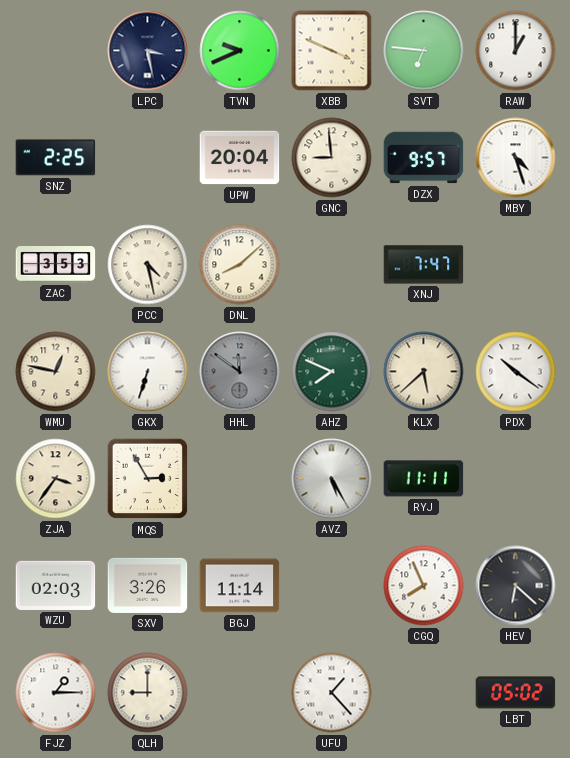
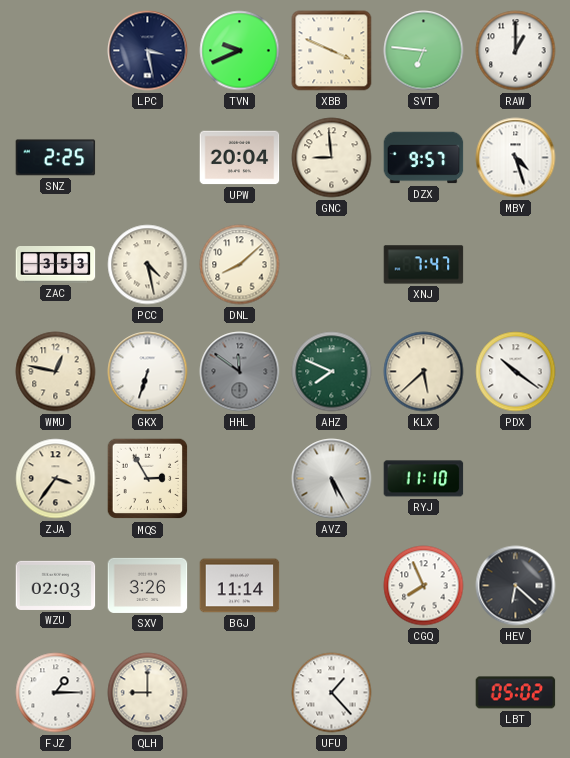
RYJ: 11:11 -> 11:10 (424, 479)
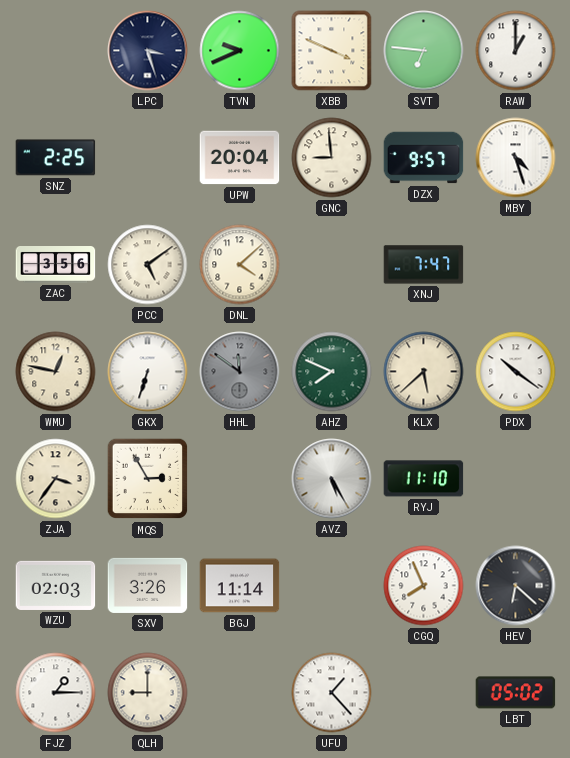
LPC: 3:28 -> 3:27 (148, 51)
ZAC: 3:53 -> 3:56 (56, 265)
PCC: 4:28 -> 5:09 (148, 265)
DNL: 8:08 -> 4:08 (240, 265)
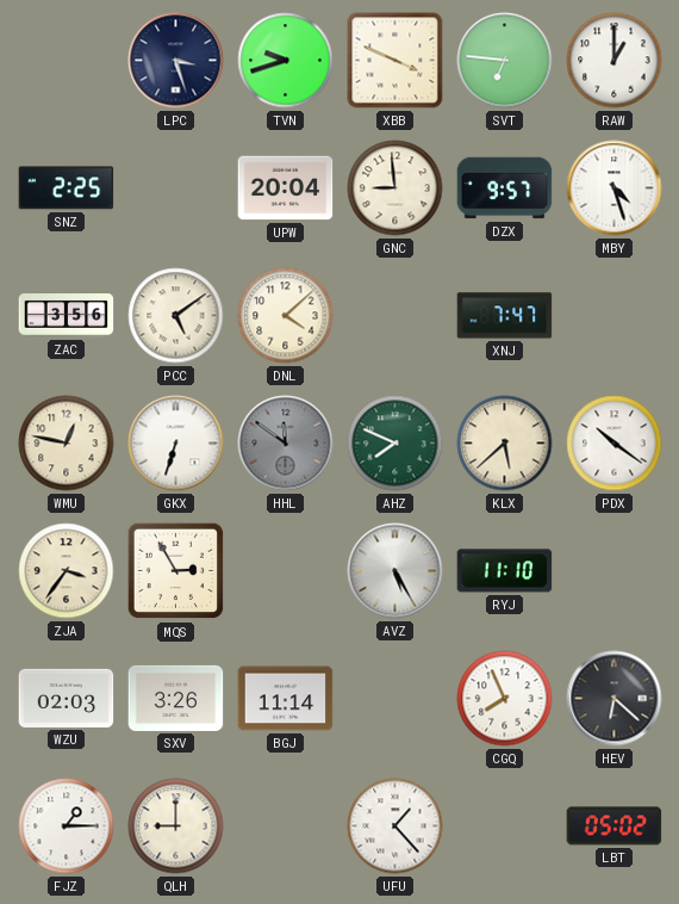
TVN: 9:41 -> 9:42 (286, 61)
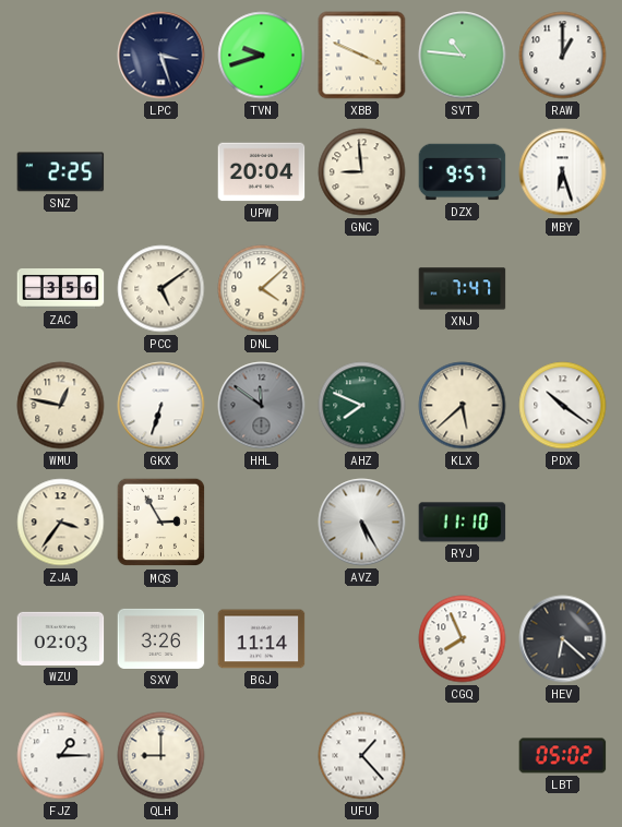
SVT: 6:46 -> 10:46 (463, 56)
MBY: 4:27 -> 6:27 (563, 172)
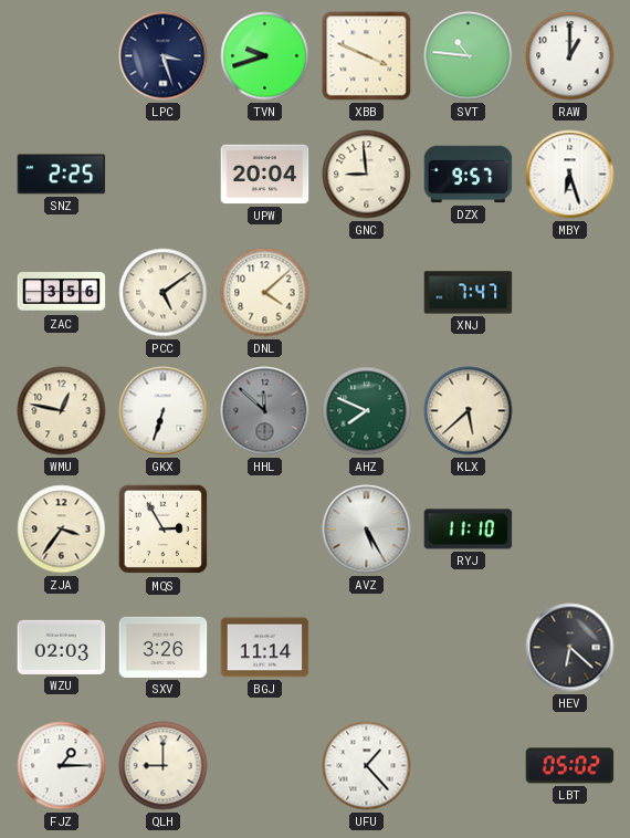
HHL: 11:51 -> 11:52 (265, 411)
PDX: 10:21 -> none (563, 406)
CGQ: 7:56 -> none (463, 639)
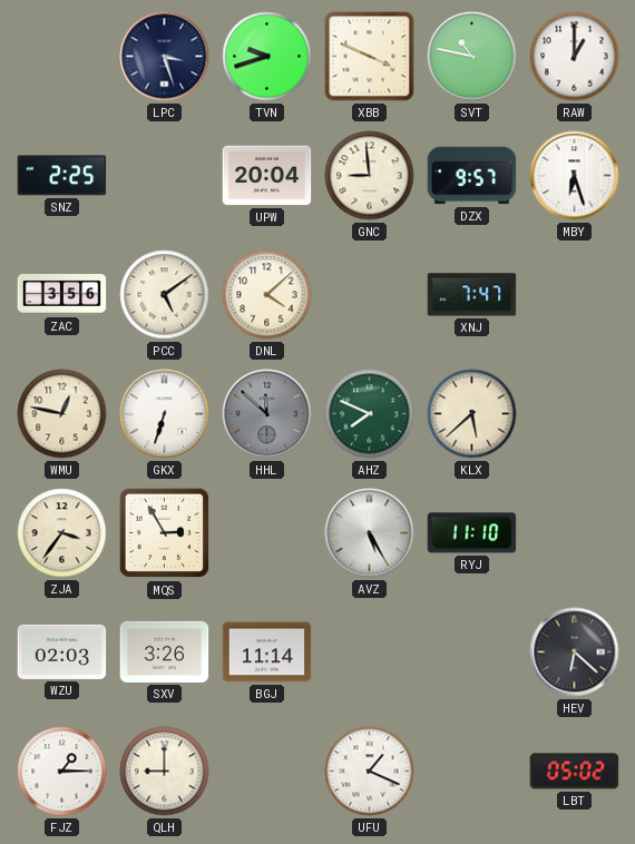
SVT: 10:46 -> 10:47 (472, 57)
UFU: 1:23 -> 1:19 (370, 772)
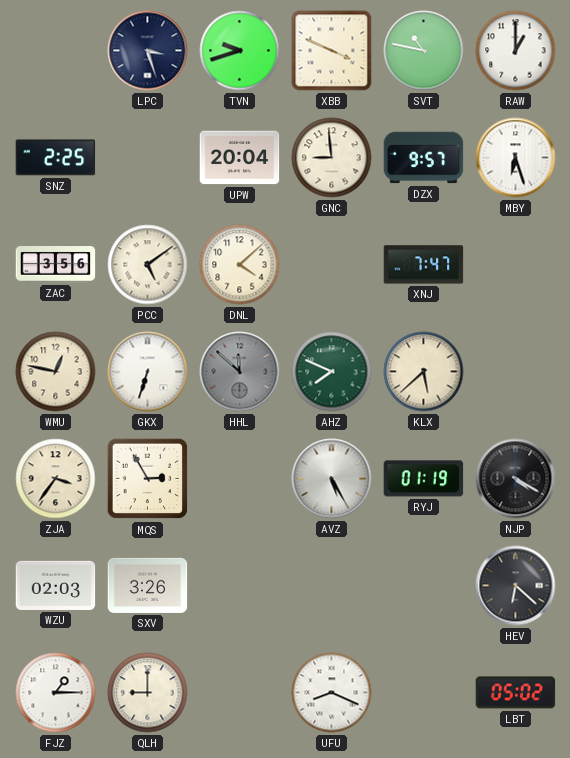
RYJ: 11:10 -> 01:19 (424, 479)
NJP: none -> 4:20 (516, 479)
BGJ: 11:14 -> none (267, 652)
UFU: 1:19 -> 8:19 (332, 693)
